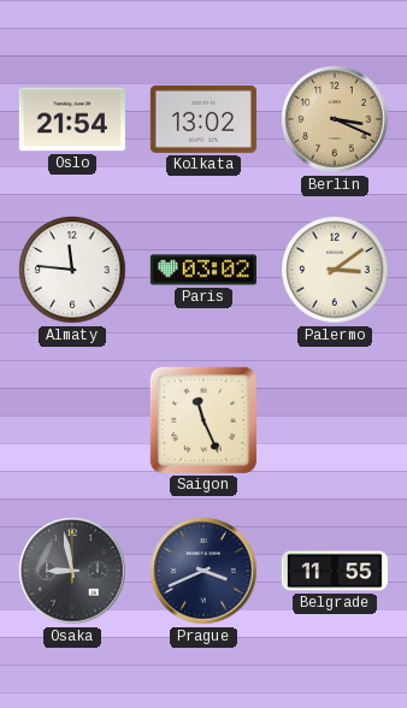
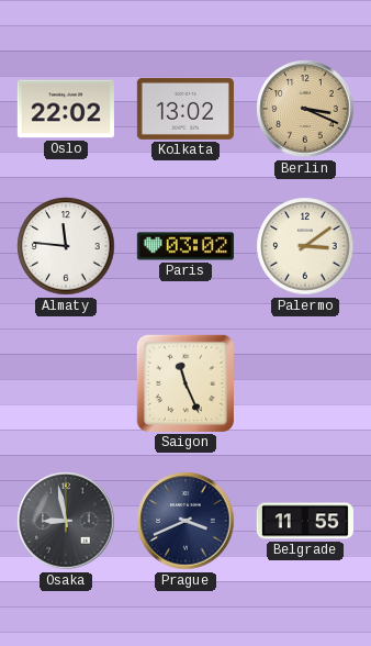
Oslo: 21:54 -> 22:02 (66, 109)
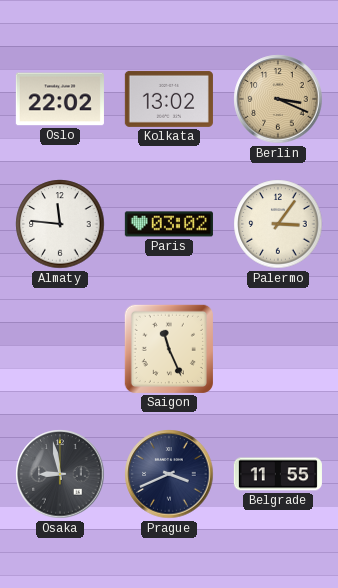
Palermo: 3:09 -> 3:06 (278, 224)
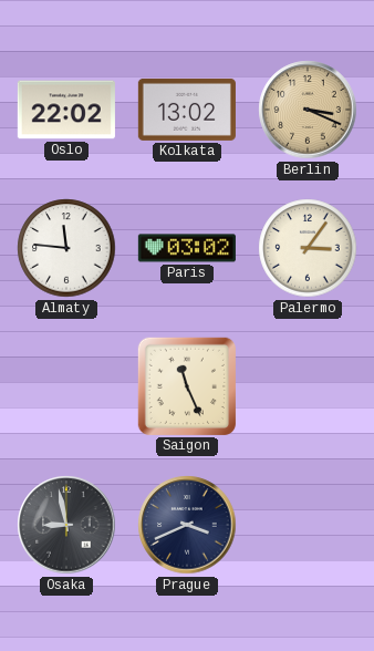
Belgrade: 11:55 -> none (278, 474)
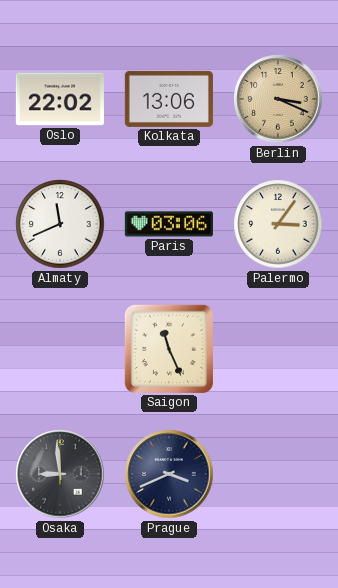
Kolkata: 13:02 -> 13:06 (169, 99)
Almaty: 11:46 -> 11:41 (60, 224)
Paris: 03:02 -> 03:06 (169, 224)
Osaka: 8:58 -> 8:59 (60, 474)
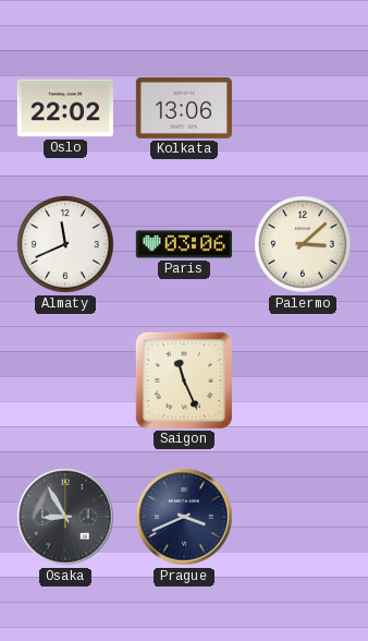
Berlin: 3:19 -> none (278, 99)
Palermo: 3:06 -> 3:08 (303, 244)
Osaka: 8:59 -> 8:55 (65, 517)
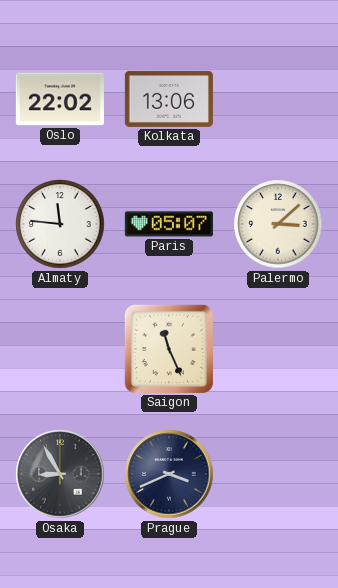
Almaty: 11:41 -> 11:46 (60, 224)
Paris: 03:06 -> 05:07 (169, 224)
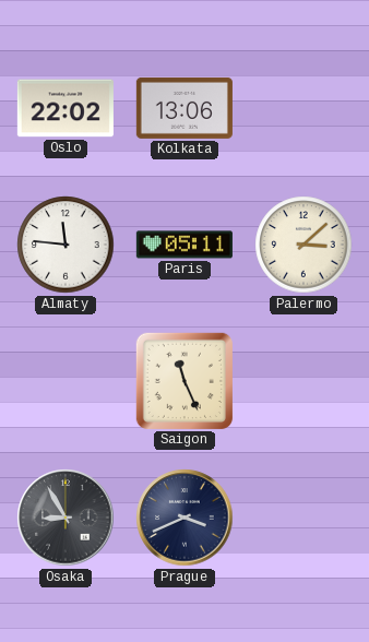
Paris: 05:07 -> 05:11 (184, 245)
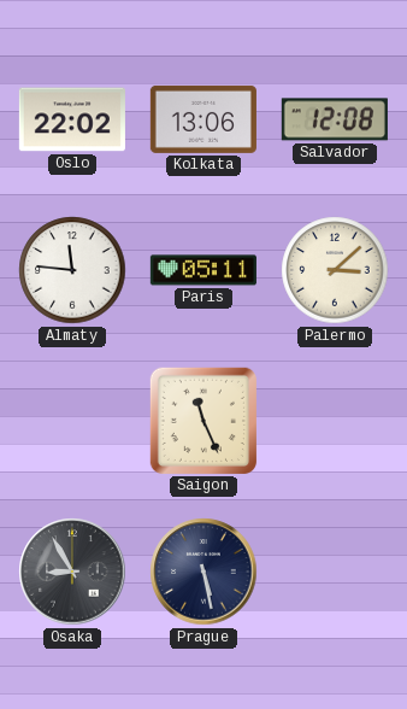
Salvador: none -> 12:08 (335, 119)
Prague: 3:41 -> 5:28 (203, 572)
